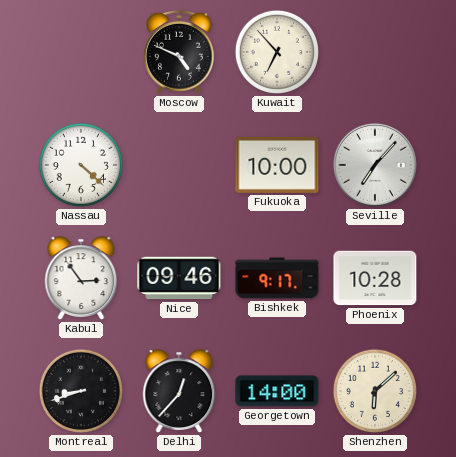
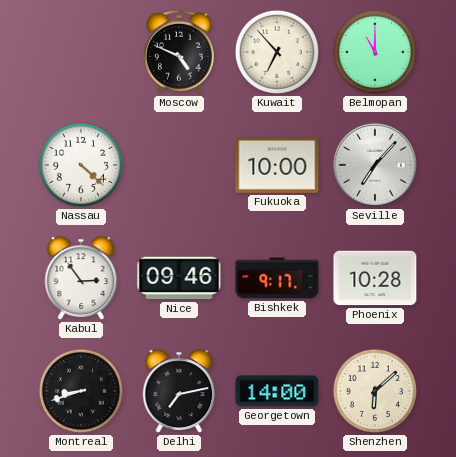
Belmopan: none -> 11:00 (375, 52)
Delhi: 12:37 -> 7:13 (179, 391)
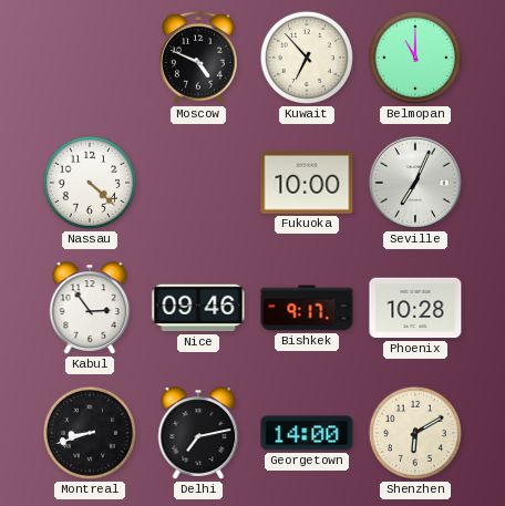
Seville: 7:07 -> 7:04 (415, 183)
Shenzhen: 6:08 -> 6:10 (415, 433)
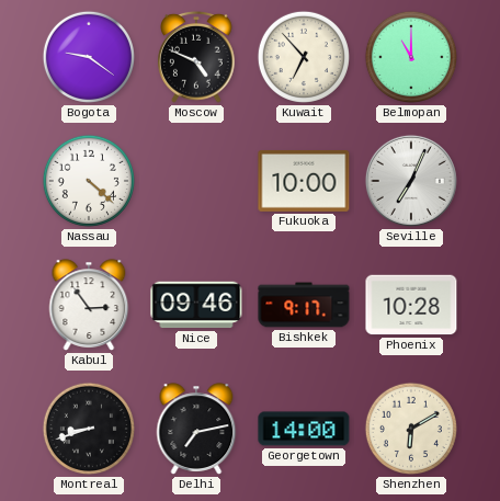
Bogota: none -> 9:21 (89, 57)
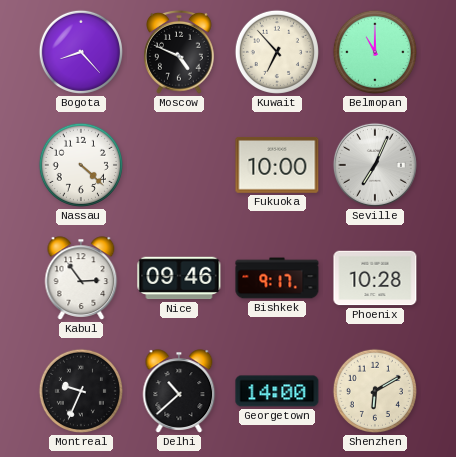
Bogota: 9:21 -> 8:23 (81, 52)
Montreal: 8:42 -> 9:34 (81, 391)
Delhi: 7:13 -> 10:38 (179, 391)
